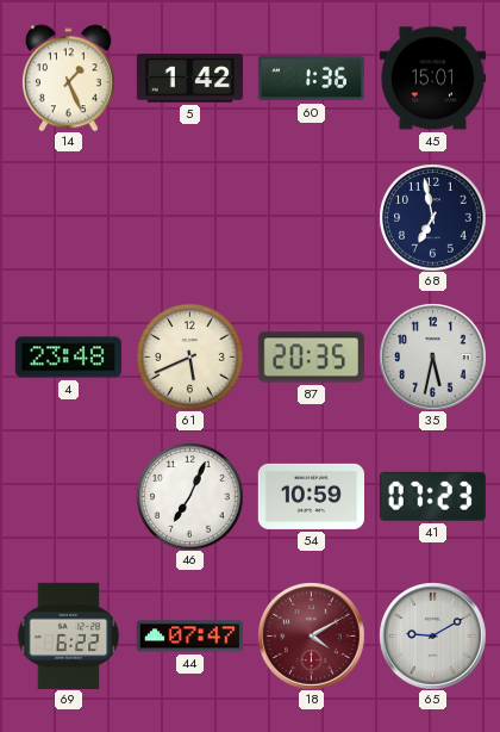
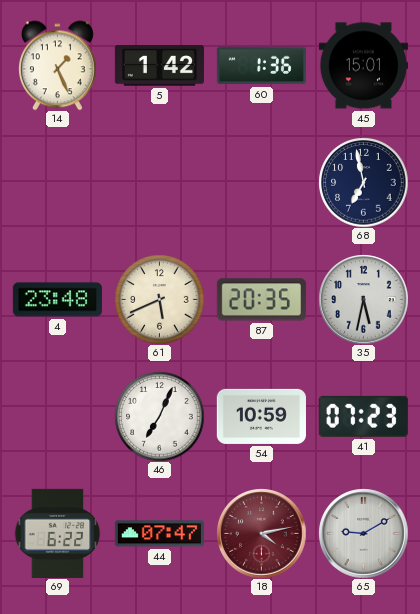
18: 4:10 -> 4:13 (261, 533)
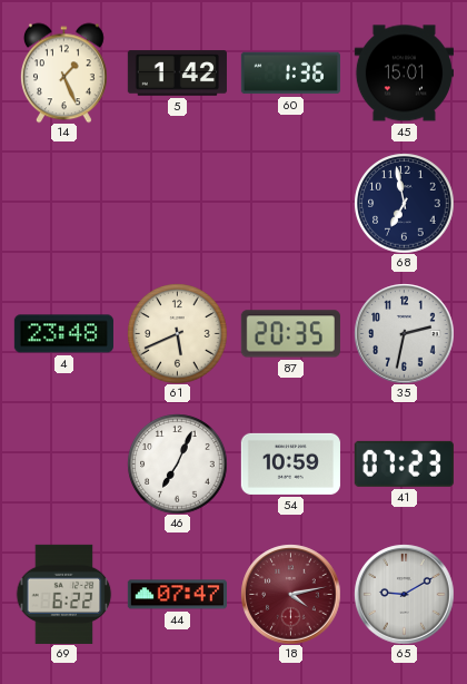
35: 5:32 -> 2:32 (404, 333)
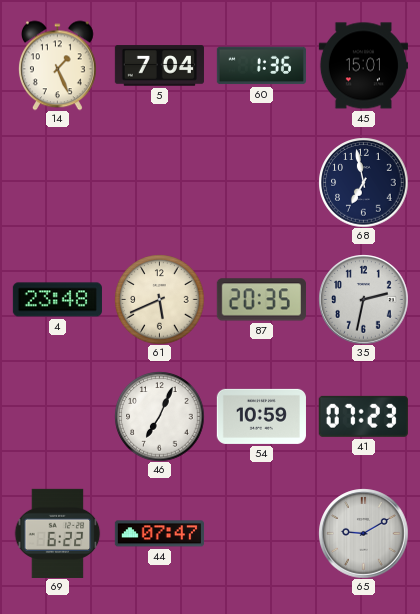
5: 1:42 -> 7:04 (159, 66)
18: 4:13 -> none (290, 594)
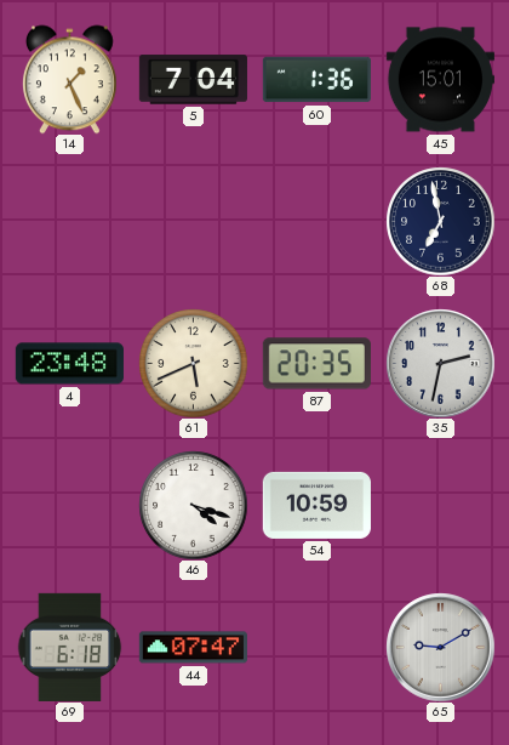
46: 7:04 -> 4:18 (193, 505)
41: 07:23 -> none (363, 416)
69: 6:22 -> 6:18 (70, 647)
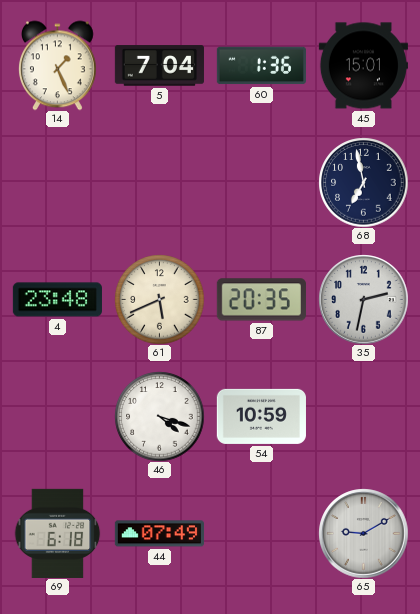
44: 07:47 -> 07:49 (159, 534)
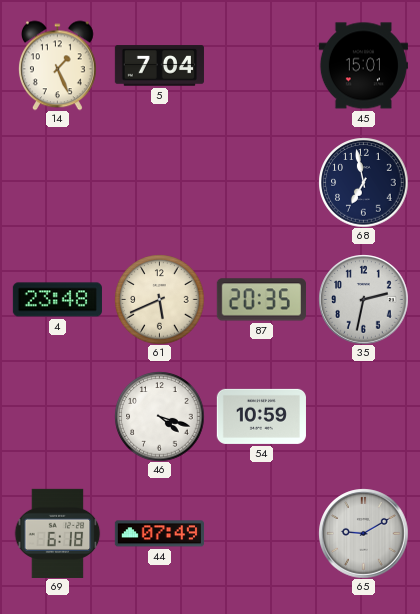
60: 1:36 -> none (261, 66)
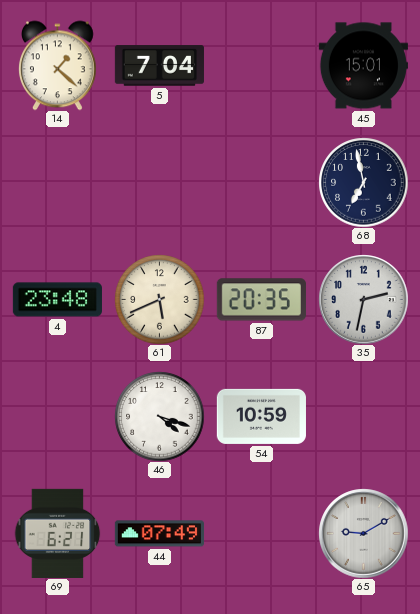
14: 1:26 -> 1:22 (57, 65)
69: 6:18 -> 6:21 (58, 533)
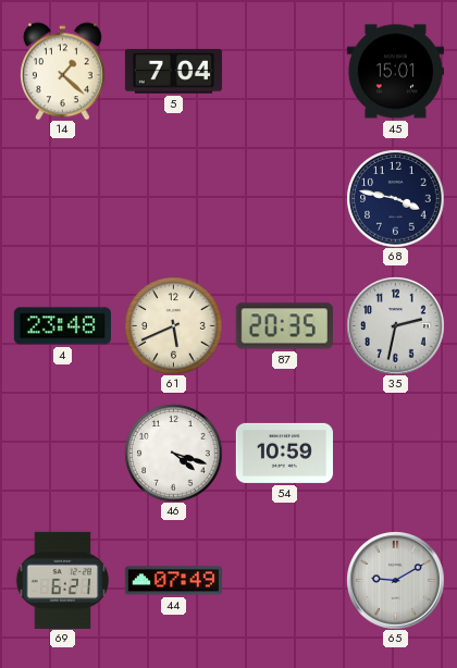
68: 6:58 -> 3:47 (395, 198)
